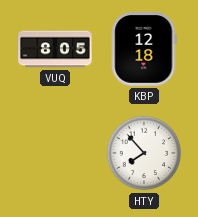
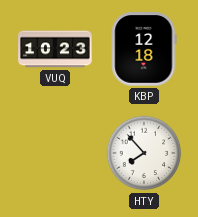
VUQ: 8:05 -> 10:23 (55, 49)
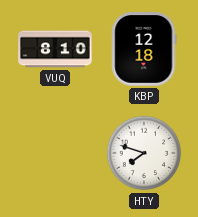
VUQ: 10:23 -> 8:10 (55, 49)
HTY: 7:53 -> 7:48 (144, 153)
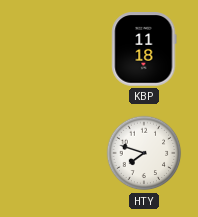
VUQ: 8:10 -> none (55, 49)
KBP: 12:18 -> 11:18 (144, 49)
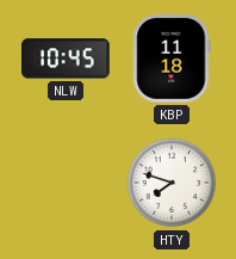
NLW: none -> 10:45 (67, 58)
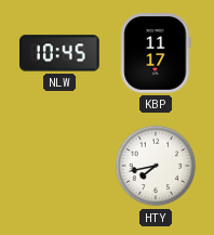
KBP: 11:18 -> 11:17 (156, 53)
HTY: 7:48 -> 7:43 (156, 166)
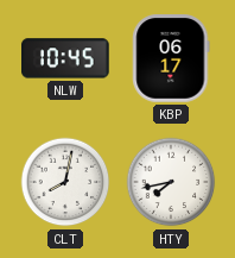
KBP: 11:17 -> 06:17 (171, 58)
CLT: none -> 8:02 (65, 182)
